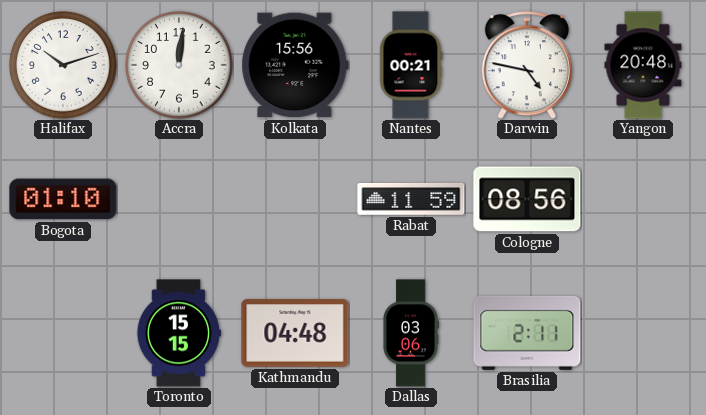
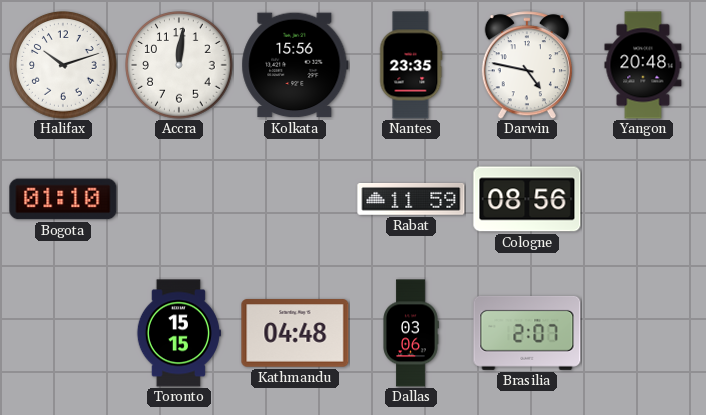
Nantes: 00:21 -> 23:35 (411, 65)
Brasilia: 2:11 -> 2:07 (527, 333)
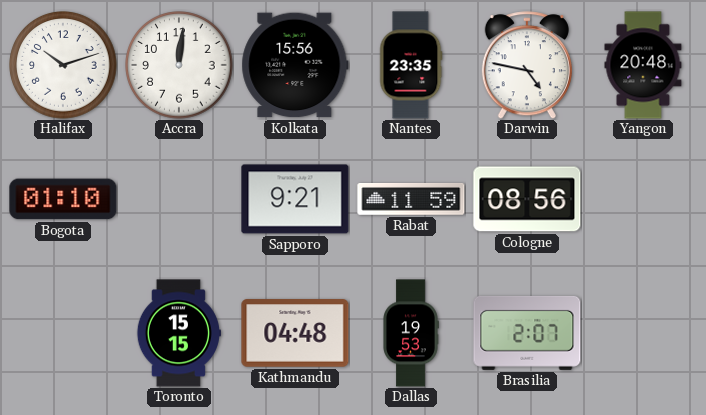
Sapporo: none -> 9:21 (295, 199)
Dallas: 03:06 -> 19:53 (411, 333)
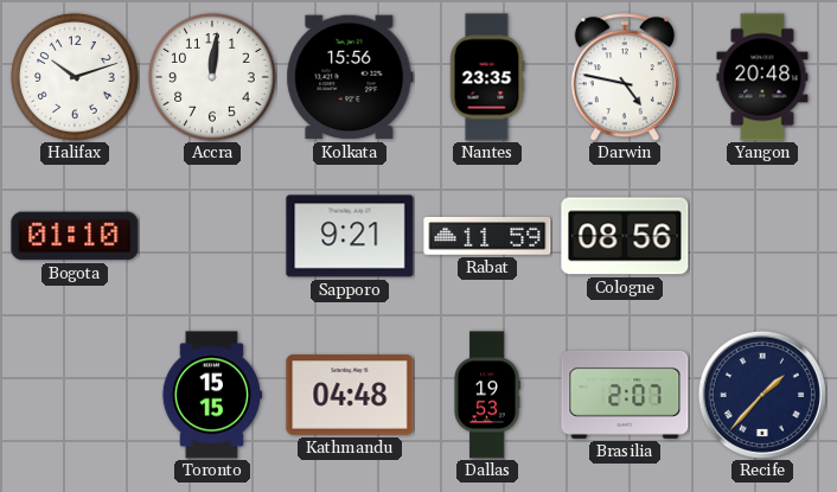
Recife: none -> 1:37 (762, 395)
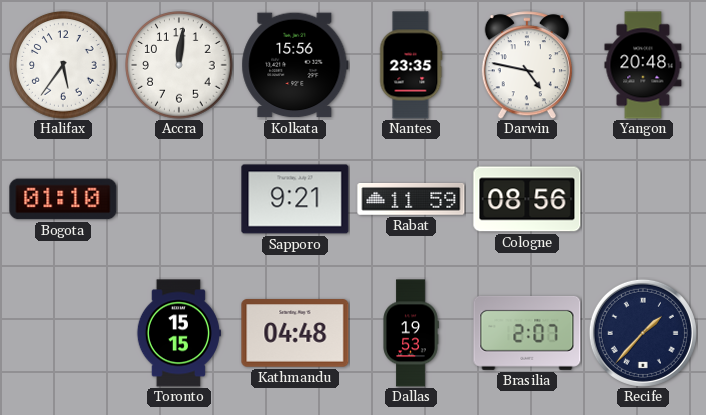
Halifax: 10:12 -> 5:36 (63, 65)
